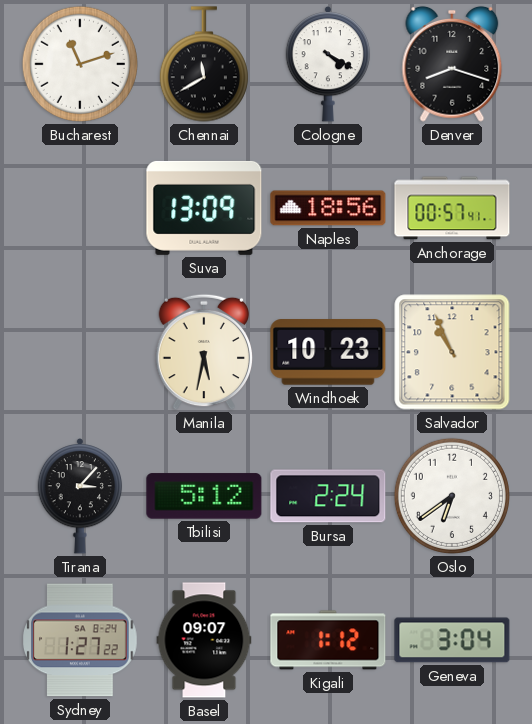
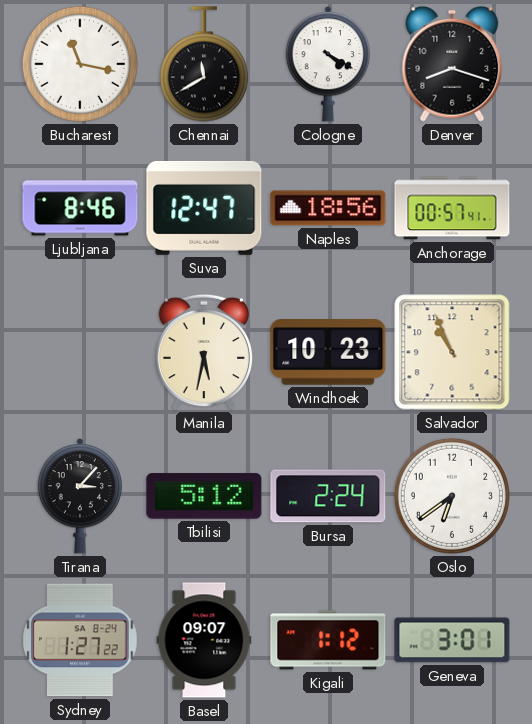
Bucharest: 11:12 -> 11:17 (80, 64)
Ljubljana: none -> 8:46 (80, 208)
Suva: 13:09 -> 12:47 (204, 208)
Geneva: 3:04 -> 3:01 (452, 640)
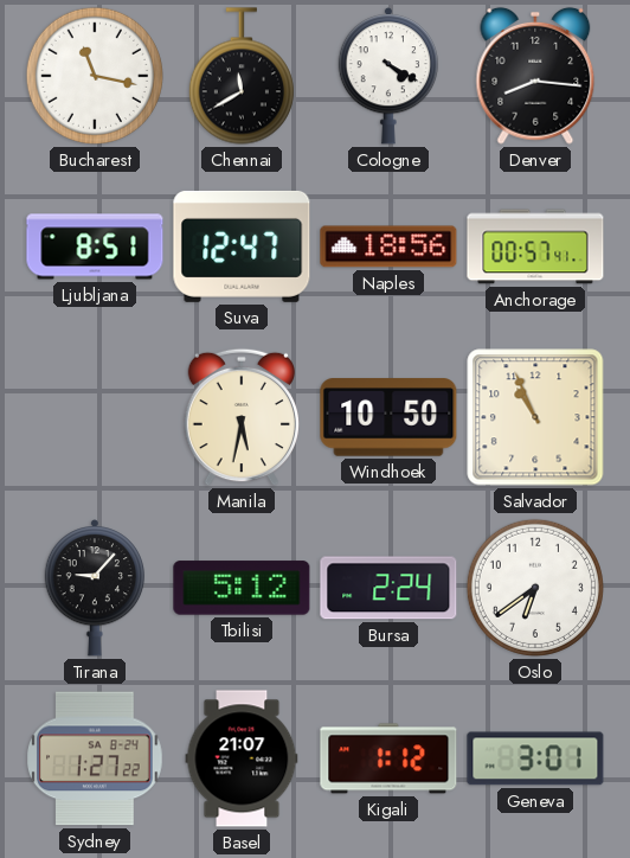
Denver: 8:18 -> 8:16 (535, 76)
Ljubljana: 8:46 -> 8:51 (95, 246)
Windhoek: 10:23 -> 10:50 (388, 417)
Tirana: 3:07 -> 9:07 (95, 588)
Basel: 09:07 -> 21:07 (242, 758)
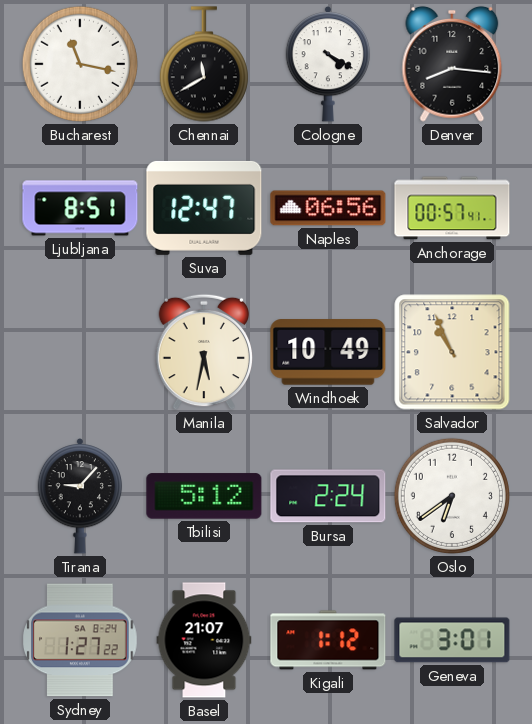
Naples: 18:56 -> 06:56 (328, 208)
Windhoek: 10:50 -> 10:49 (328, 352)
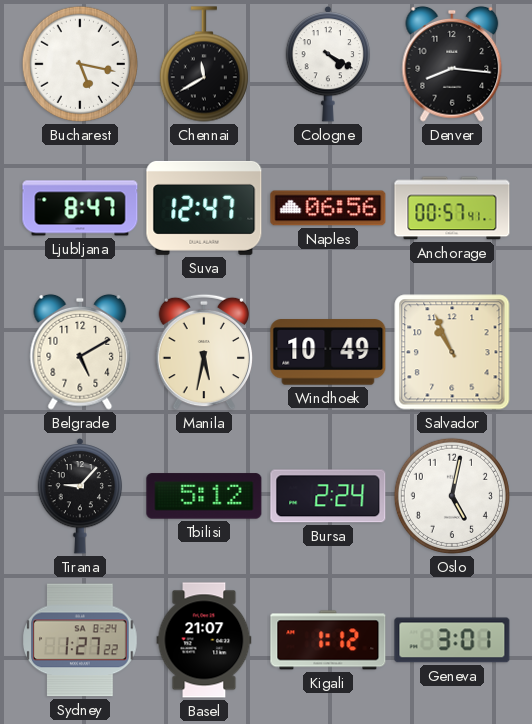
Bucharest: 11:17 -> 5:17 (80, 64)
Ljubljana: 8:51 -> 8:47 (80, 208)
Belgrade: none -> 5:10 (80, 352)
Oslo: 6:39 -> 5:02 (452, 496)
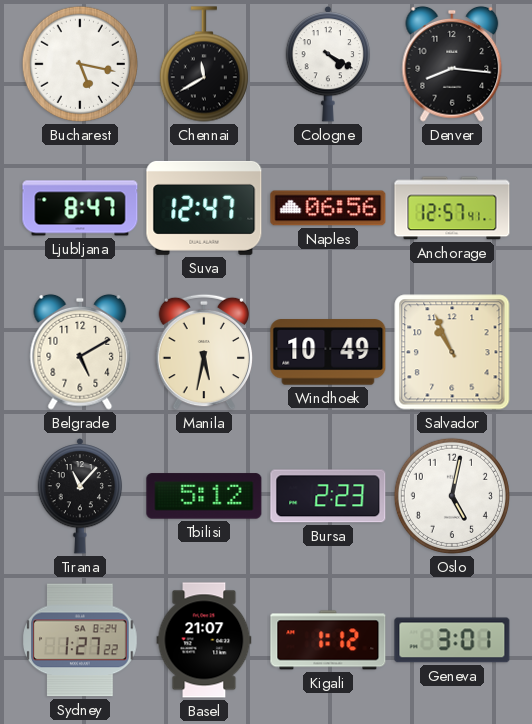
Anchorage: 00:57 -> 12:57 (452, 208)
Tirana: 9:07 -> 11:07 (80, 496)
Bursa: 2:24 -> 2:23 (328, 496)
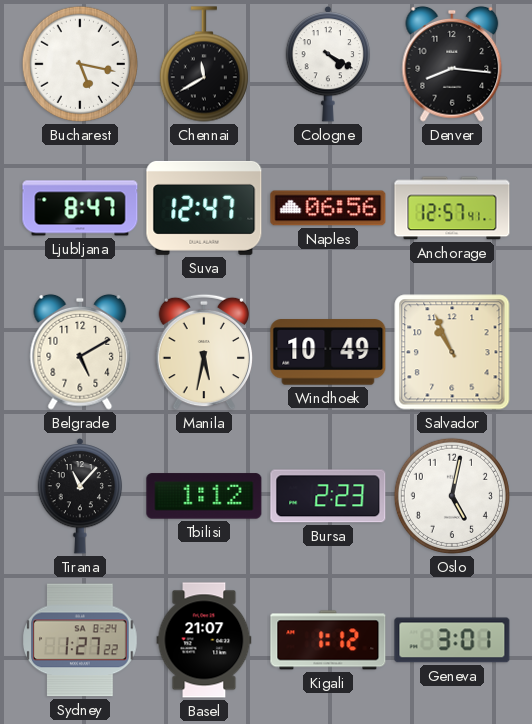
Tbilisi: 5:12 -> 1:12 (204, 496)
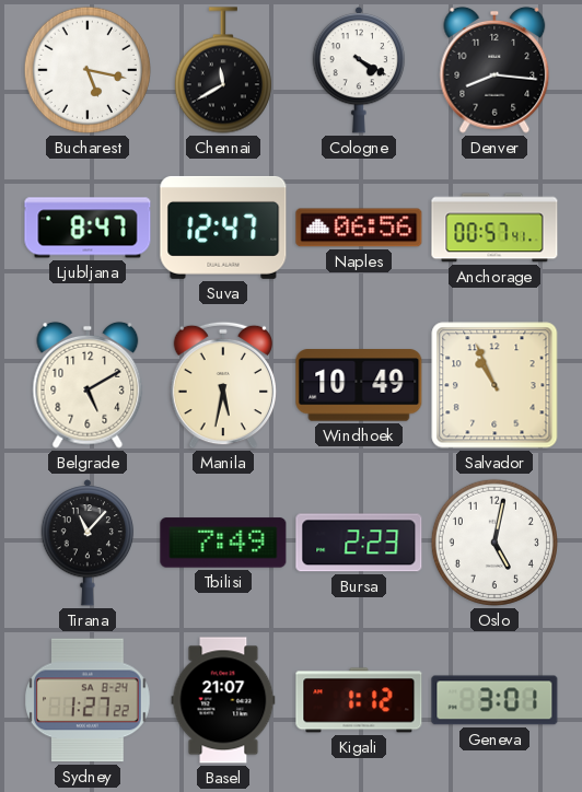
Anchorage: 12:57 -> 00:57 (494, 228)
Tbilisi: 1:12 -> 7:49 (223, 543)
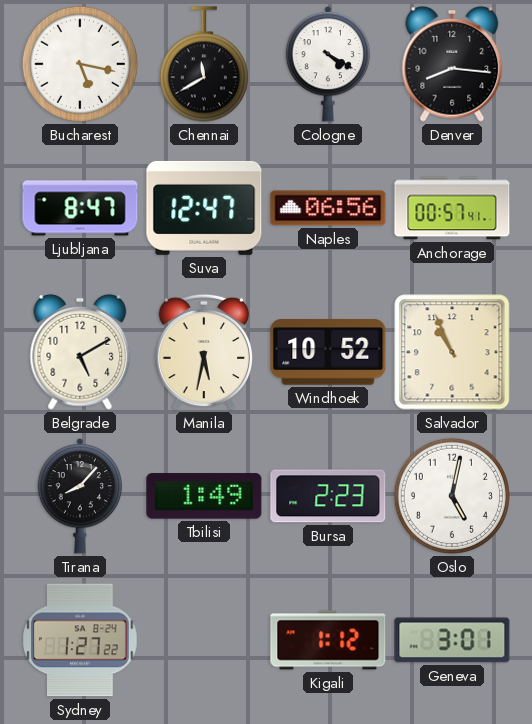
Windhoek: 10:49 -> 10:52 (328, 352)
Tirana: 11:07 -> 8:07 (80, 496)
Tbilisi: 7:49 -> 1:49 (204, 496)
Basel: 21:07 -> none (223, 700)
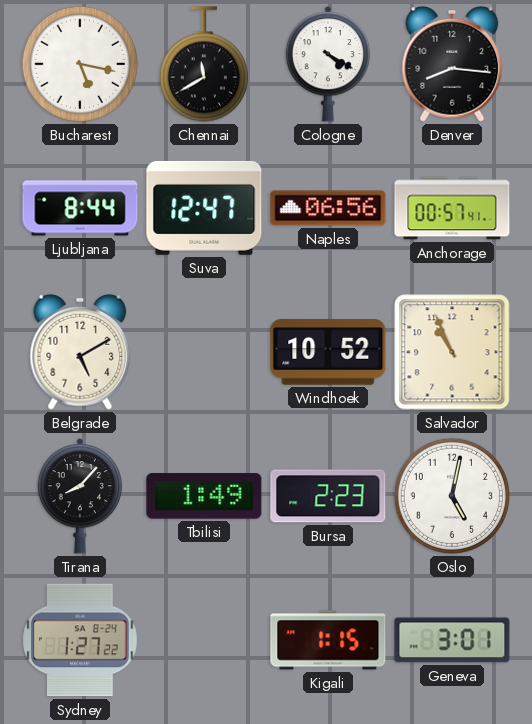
Ljubljana: 8:47 -> 8:44 (80, 208)
Manila: 5:32 -> none (204, 352)
Kigali: 1:12 -> 1:15 (328, 640)
